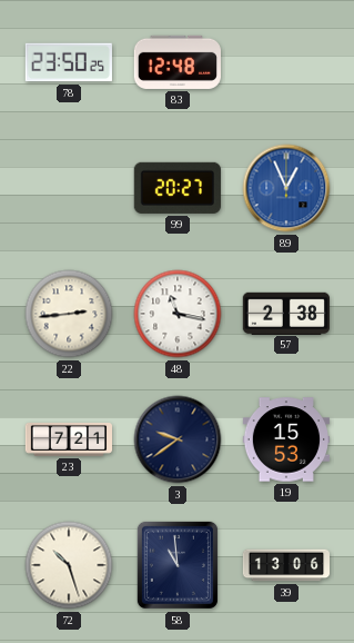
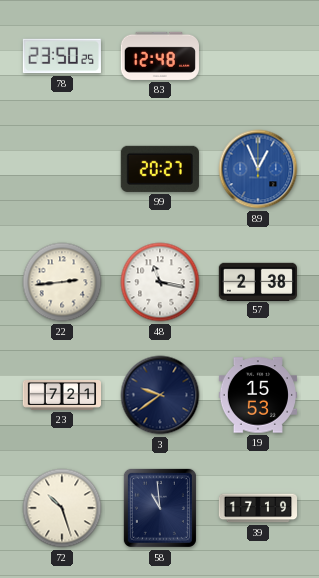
39: 13:06 -> 17:19 (258, 508)
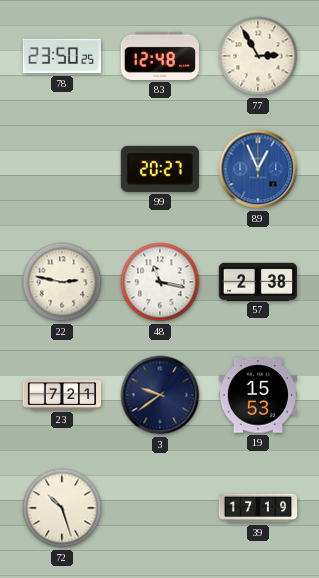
77: none -> 2:55 (258, 56)
22: 2:44 -> 2:47 (62, 282)
58: 10:59 -> none (160, 508)
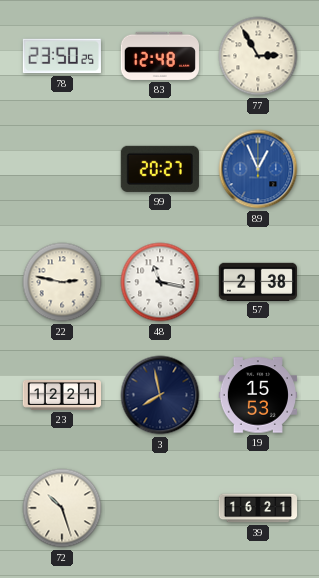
23: 7:21 -> 12:21 (62, 396)
3: 9:39 -> 7:58 (160, 395)
39: 17:19 -> 16:21 (258, 508)
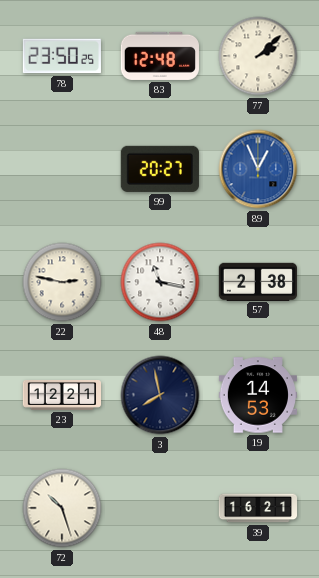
77: 2:55 -> 2:08 (258, 56)
19: 15:53 -> 14:53 (257, 395)
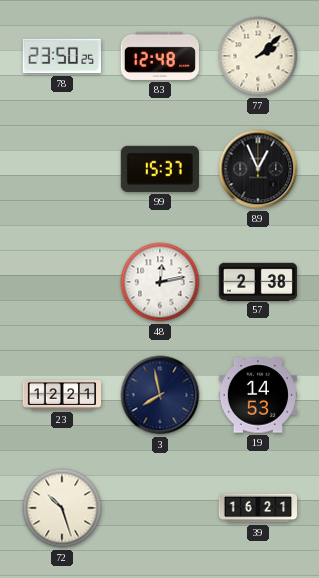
99: 20:27 -> 15:37 (160, 169)
89 dial: blue -> black (258, 169)
22: 2:47 -> none (62, 282)
48: 11:17 -> 12:13 (160, 282)
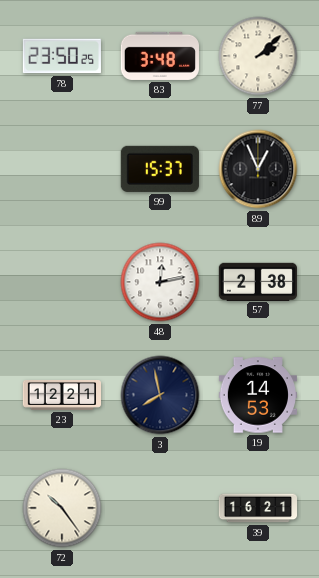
83: 12:48 -> 3:48 (160, 56)
72: 10:27 -> 10:24 (62, 508)
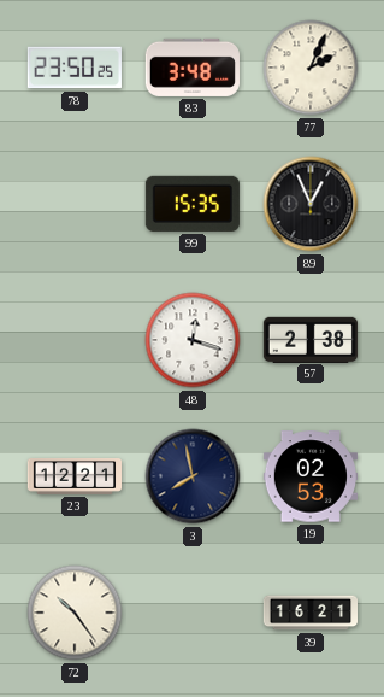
77: 2:08 -> 2:04 (311, 68)
99: 15:37 -> 15:35 (193, 204)
48: 12:13 -> 12:18 (193, 340)
19: 14:53 -> 02:53 (309, 476)
